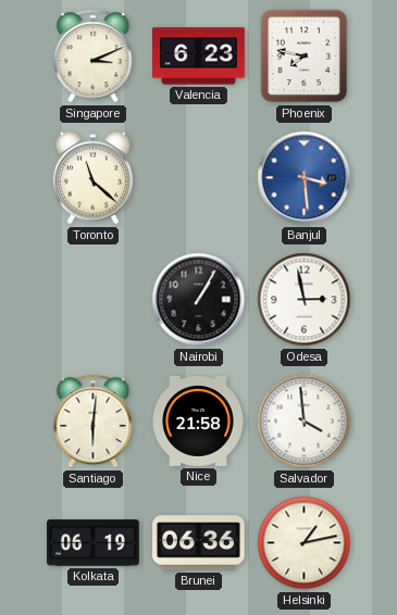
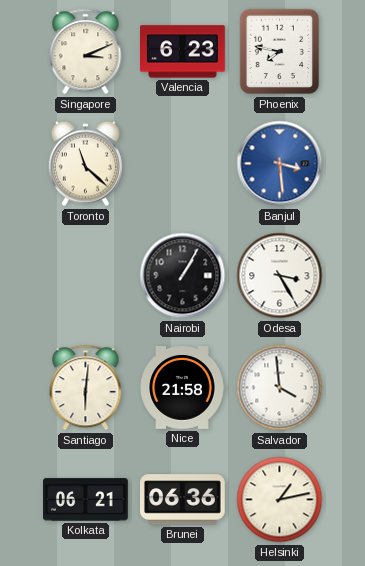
Odesa: 2:58 -> 3:25 (280, 276)
Kolkata: 06:19 -> 06:21 (86, 500)
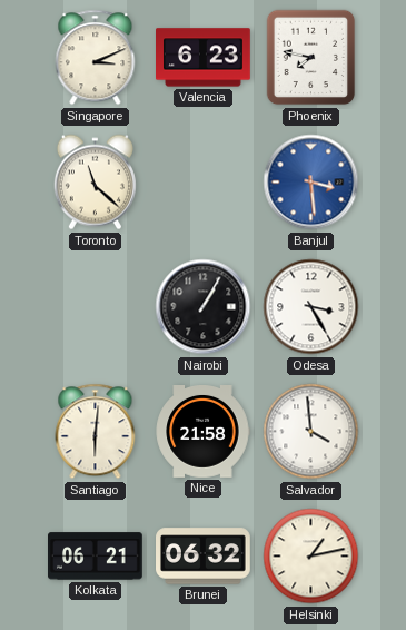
Brunei: 06:36 -> 06:32 (204, 557)
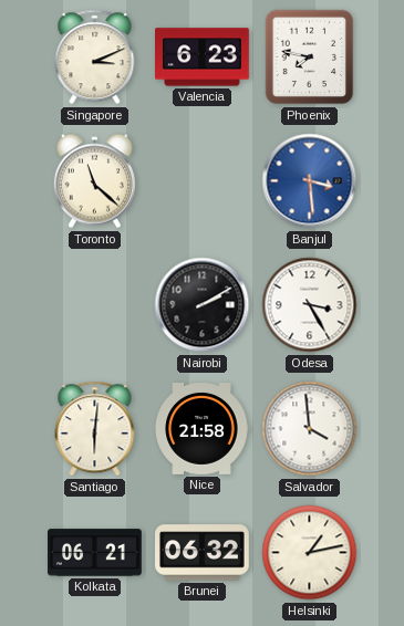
Nairobi: 1:05 -> 2:10 (203, 305)
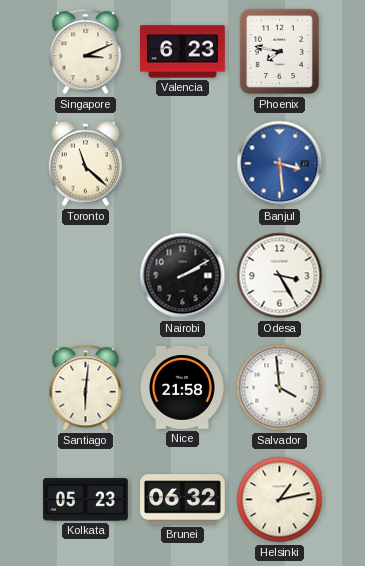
Kolkata: 06:21 -> 05:23 (86, 500)
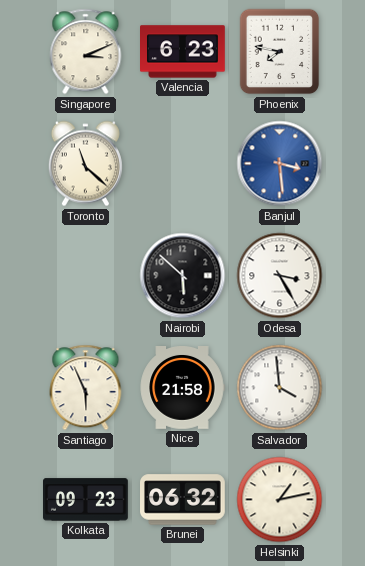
Nairobi: 2:10 -> 5:52 (183, 276)
Santiago: 6:01 -> 5:56 (86, 388)
Kolkata: 05:23 -> 09:23 (86, 500)
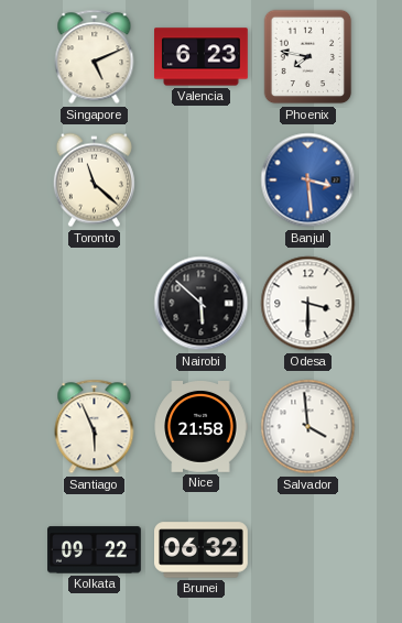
Singapore: 3:11 -> 5:11 (95, 57)
Odesa: 3:25 -> 3:30 (308, 304)
Kolkata: 09:23 -> 09:22 (95, 550)
Helsinki: 1:13 -> none (280, 500)
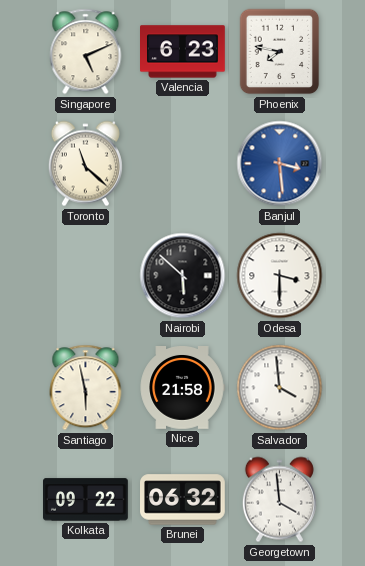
Santiago: 5:56 -> 5:58 (86, 388)
Georgetown: none -> 3:59 (279, 500)
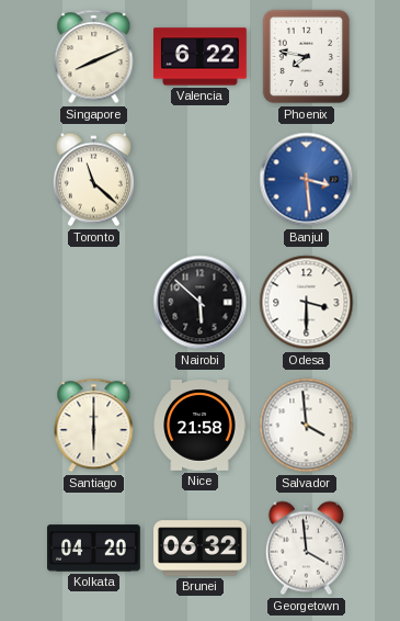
Singapore: 5:11 -> 8:11 (94, 57)
Valencia: 6:23 -> 6:22 (201, 57)
Santiago: 5:58 -> 6:00 (94, 426)
Kolkata: 09:22 -> 04:20 (94, 549)
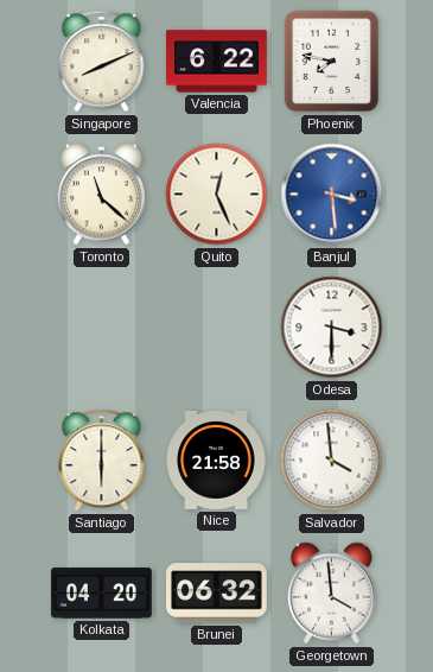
Quito: none -> 12:26 (217, 195)
Nairobi: 5:52 -> none (201, 303)
